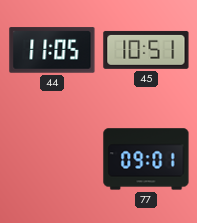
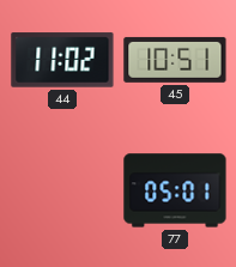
44: 11:05 -> 11:02 (62, 60)
77: 09:01 -> 05:01 (175, 190)
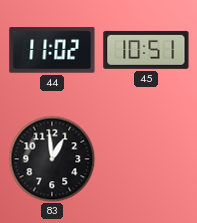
83: none -> 12:59 (52, 159)
77: 05:01 -> none (175, 190)
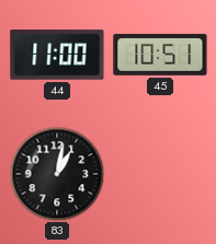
44: 11:02 -> 11:00 (57, 55)
83: 12:59 -> 1:02 (57, 174)
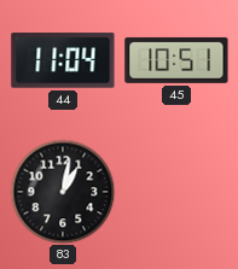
44: 11:00 -> 11:04 (63, 60)
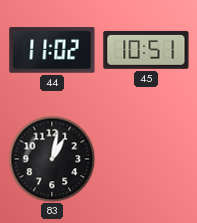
44: 11:04 -> 11:02 (52, 50)
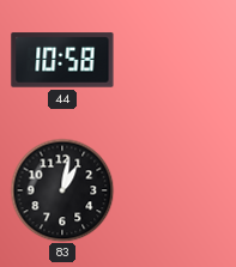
44: 11:02 -> 10:58 (62, 60)
45: 10:51 -> none (146, 50)
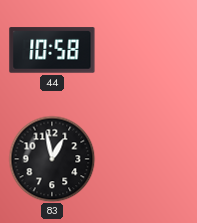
83: 1:02 -> 12:58 (52, 159)
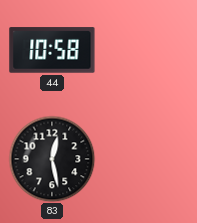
83: 12:58 -> 12:28 (52, 159)
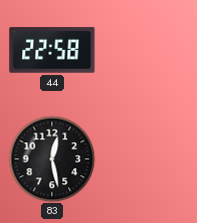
44: 10:58 -> 22:58 (52, 50)
